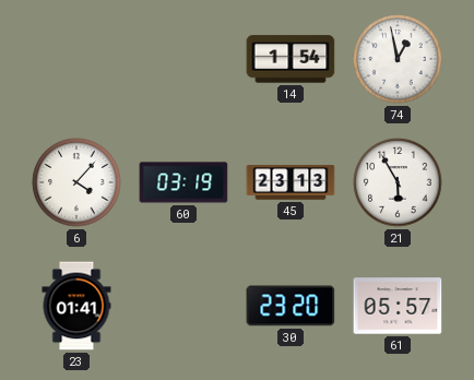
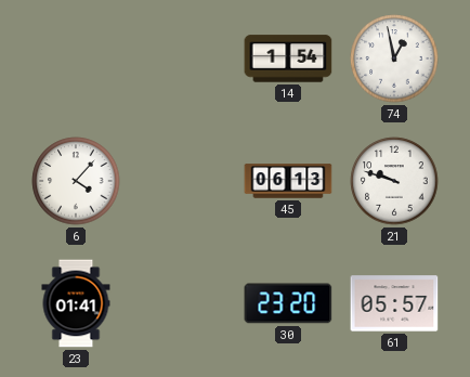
60: 03:19 -> none (183, 182)
45: 23:13 -> 06:13 (288, 181)
21: 5:55 -> 9:48 (394, 181)
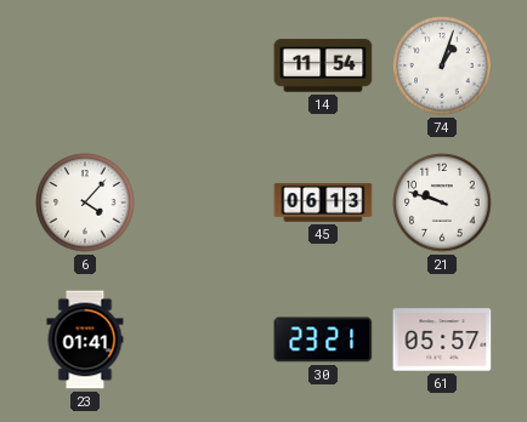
14: 1:54 -> 11:54 (323, 65)
74: 12:58 -> 1:03 (442, 65)
30: 23:20 -> 23:21 (323, 340)
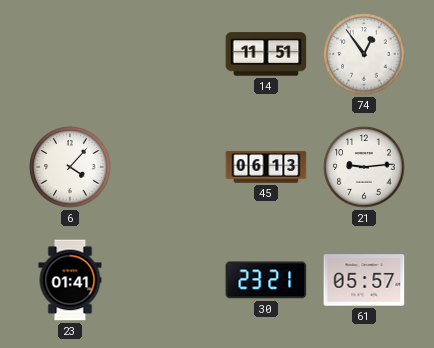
14: 11:54 -> 11:51 (266, 54)
74: 1:03 -> 12:54 (364, 54)
21: 9:48 -> 9:14 (364, 167)
